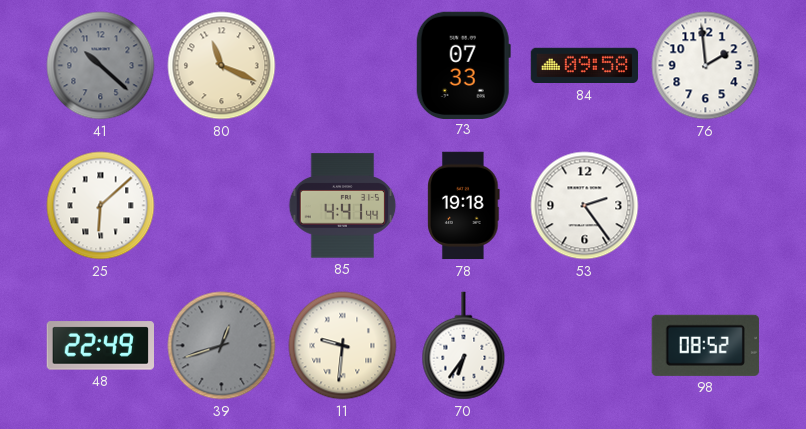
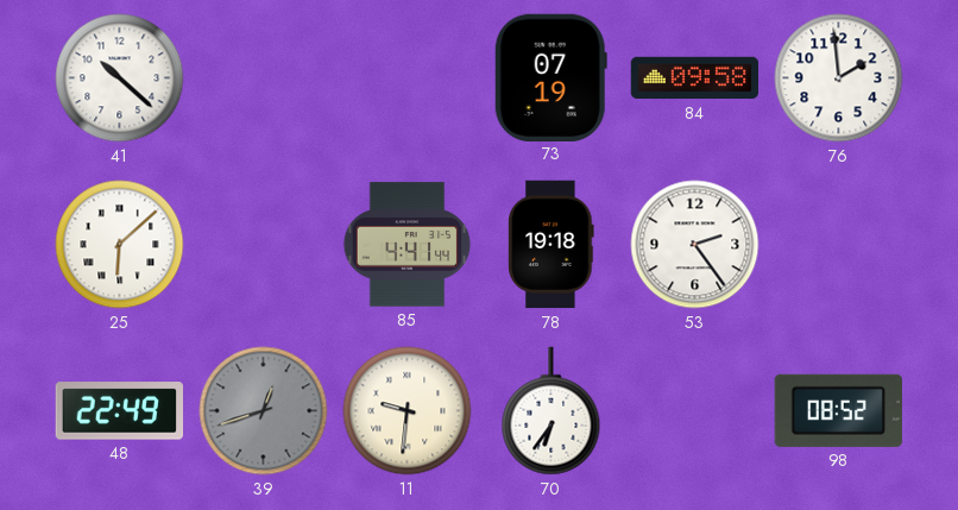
41 dial: grey -> white (120, 78)
80: 11:19 -> none (222, 66)
73: 07:33 -> 07:19 (550, 77)
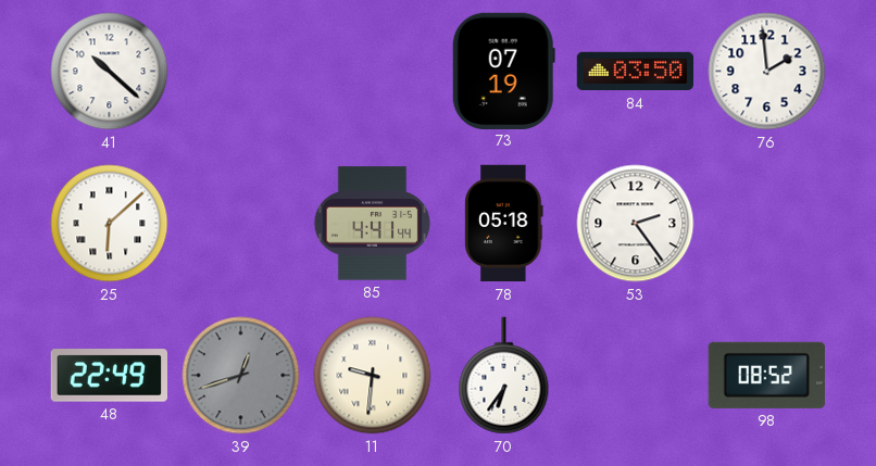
84: 09:58 -> 03:50 (636, 72)
78: 19:18 -> 05:18 (504, 224)
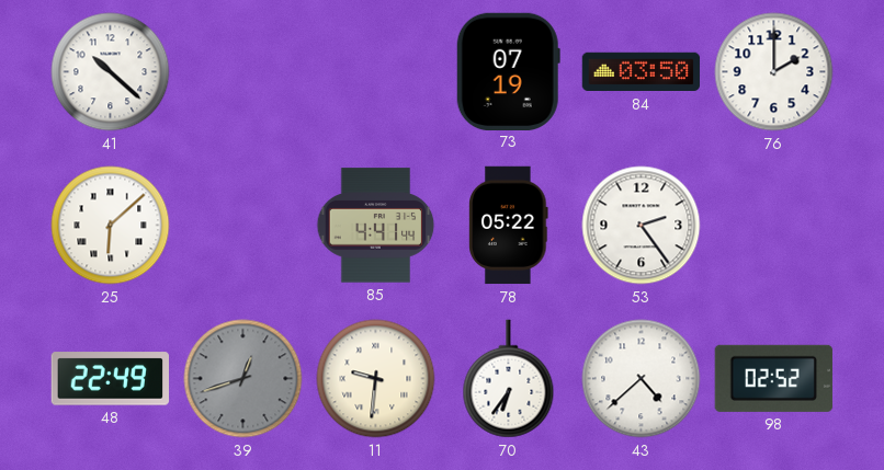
76: 1:59 -> 2:00 (774, 72)
78: 05:18 -> 05:22 (509, 226)
43: none -> 4:38 (642, 379)
98: 08:52 -> 02:52 (773, 378)
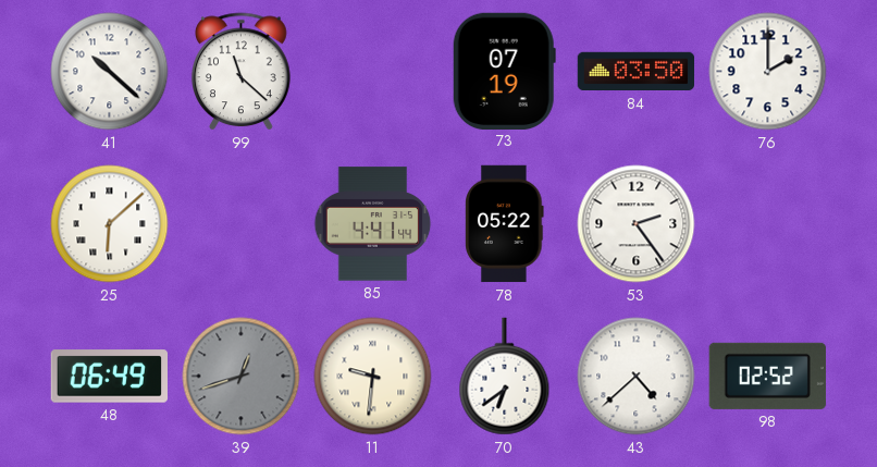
99: none -> 11:22 (242, 72)
48: 22:49 -> 06:49 (109, 377)
70: 6:36 -> 6:39 (505, 377)
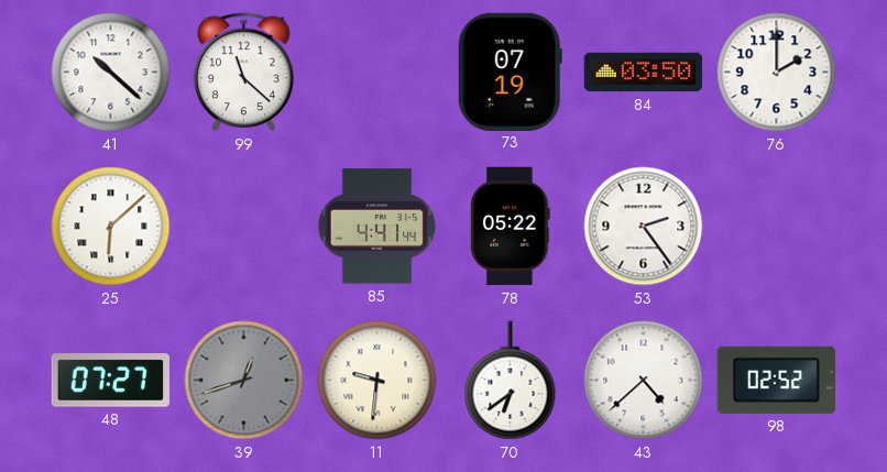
48: 06:49 -> 07:27 (110, 381)
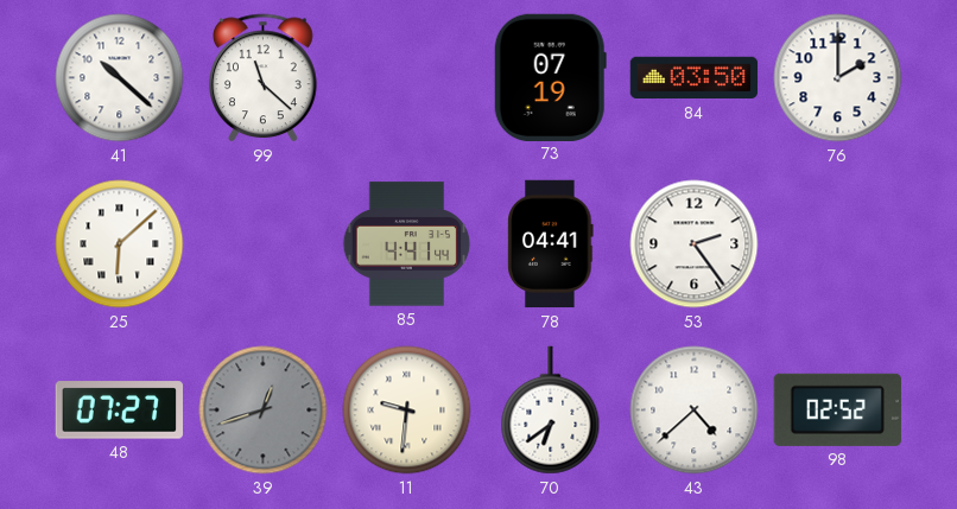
78: 05:22 -> 04:41 (551, 244)
